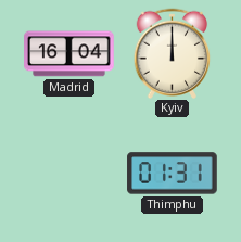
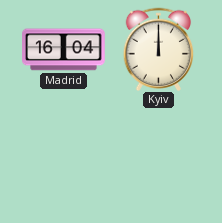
Thimphu: 01:31 -> none (173, 174)
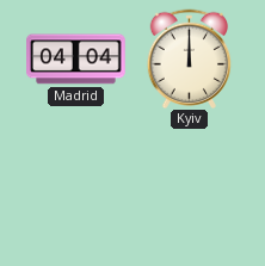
Madrid: 16:04 -> 04:04 (76, 60)
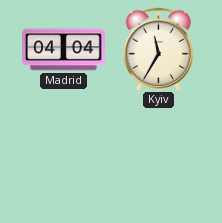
Kyiv: 12:00 -> 11:35 (159, 49)
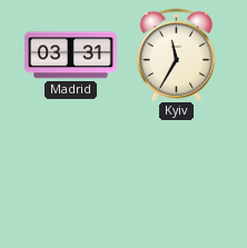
Madrid: 04:04 -> 03:31 (71, 56)
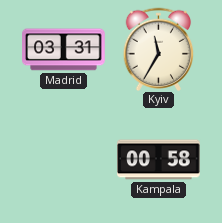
Kampala: none -> 00:58 (159, 160)
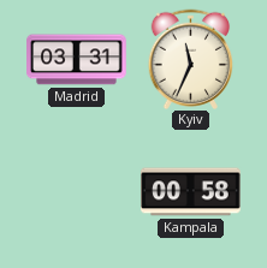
Kyiv: 11:35 -> 11:34 (191, 59)
